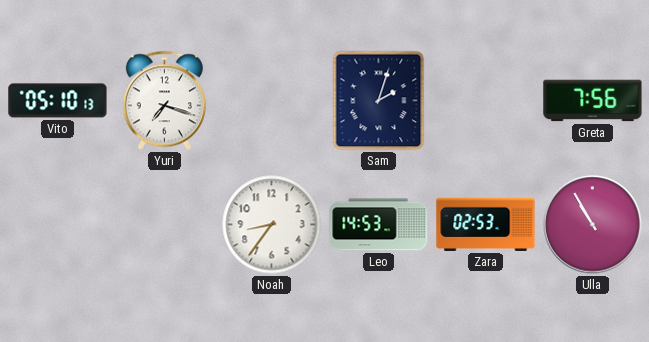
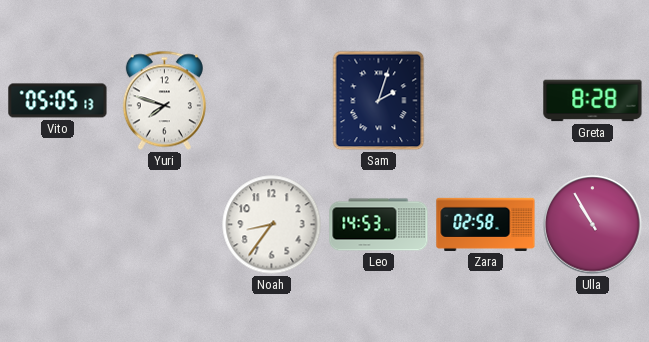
Vito: 05:10 -> 05:05 (58, 101)
Yuri: 7:18 -> 7:48 (164, 101)
Greta: 7:56 -> 8:28 (593, 101)
Zara: 02:53 -> 02:58 (486, 224)
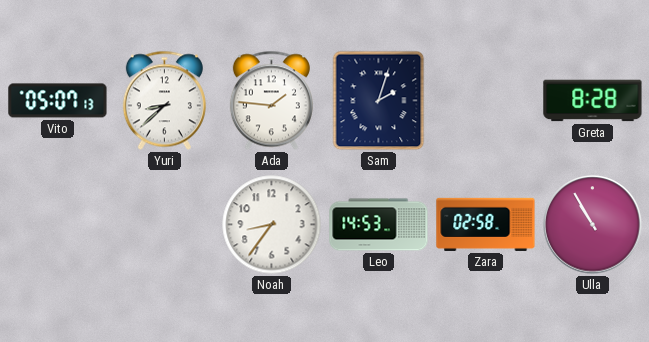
Vito: 05:05 -> 05:07 (58, 101)
Yuri: 7:48 -> 8:38 (164, 101)
Ada: none -> 1:46 (271, 101)
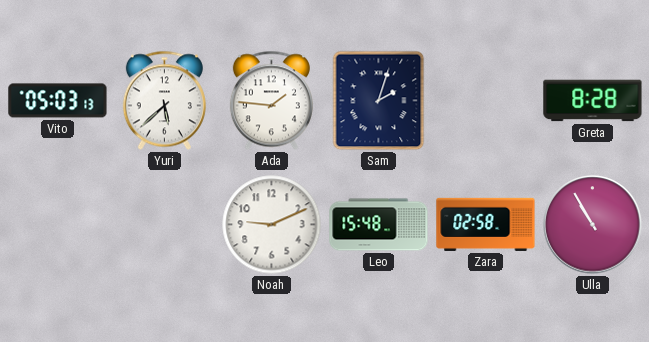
Vito: 05:07 -> 05:03 (58, 101)
Yuri: 8:38 -> 5:38 (164, 101)
Noah: 8:36 -> 9:11 (272, 225)
Leo: 14:53 -> 15:48 (379, 225)
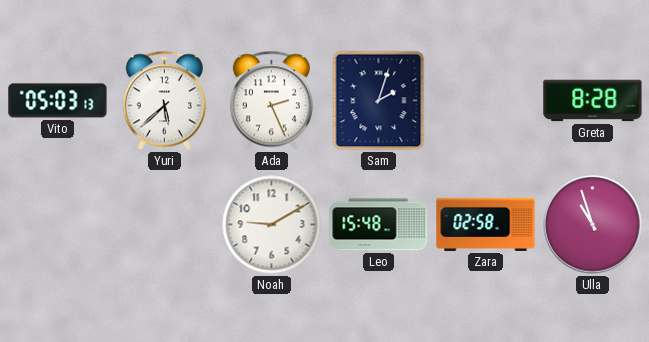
Ada: 1:46 -> 2:26 (271, 101)
Noah: 9:11 -> 9:10 (272, 225)
Ulla: 10:55 -> 10:57 (593, 225)
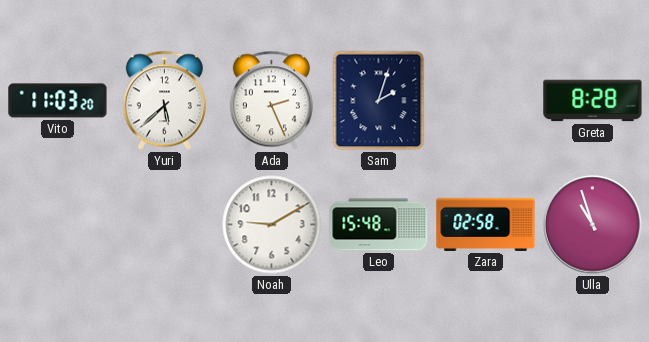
Vito: 05:03 -> 11:03 (58, 101)
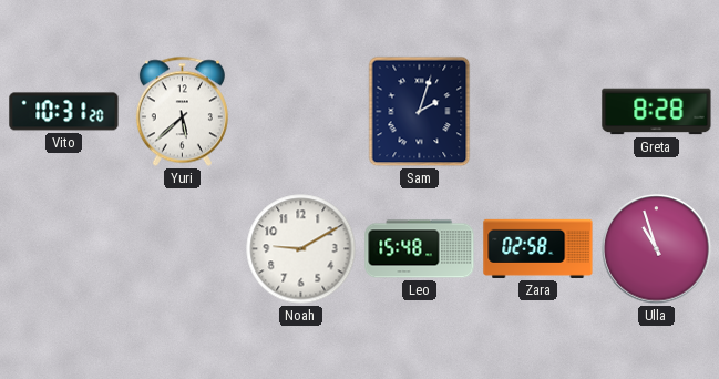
Vito: 11:03 -> 10:31 (64, 112)
Ada: 2:26 -> none (271, 101)
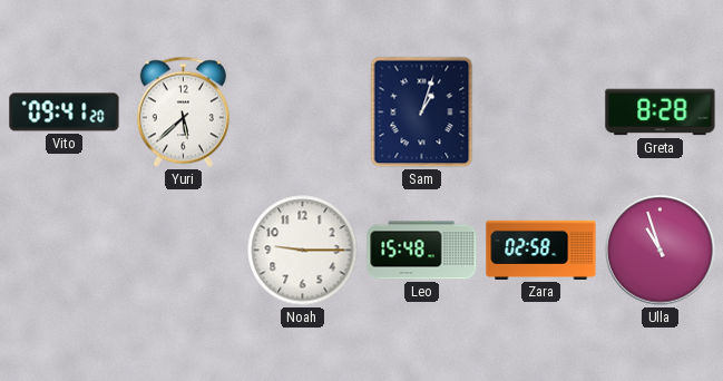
Vito: 10:31 -> 09:41 (65, 113)
Sam: 2:03 -> 1:03 (422, 113)
Noah: 9:10 -> 9:15 (303, 251)
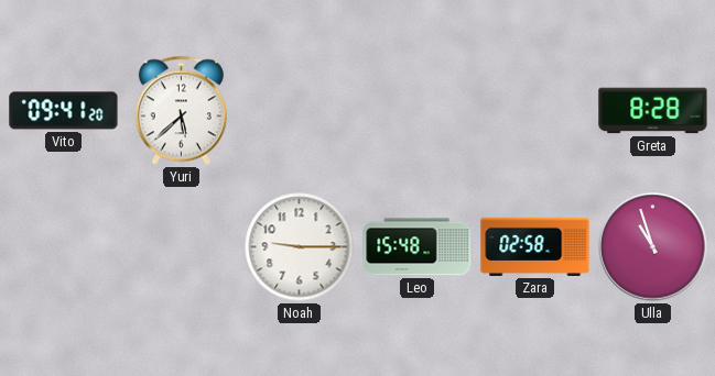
Sam: 1:03 -> none (422, 113)
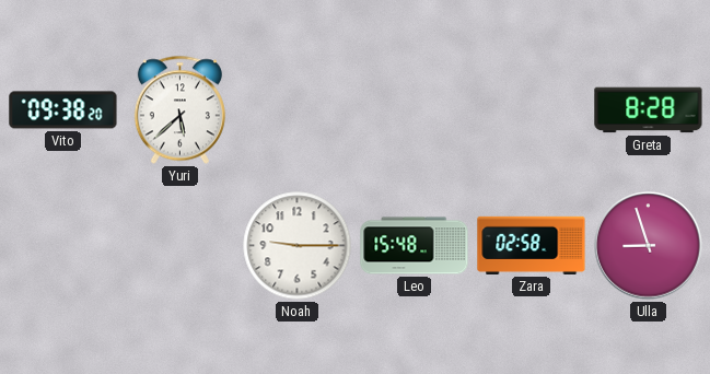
Vito: 09:41 -> 09:38 (63, 110)
Ulla: 10:57 -> 8:57 (649, 246)
